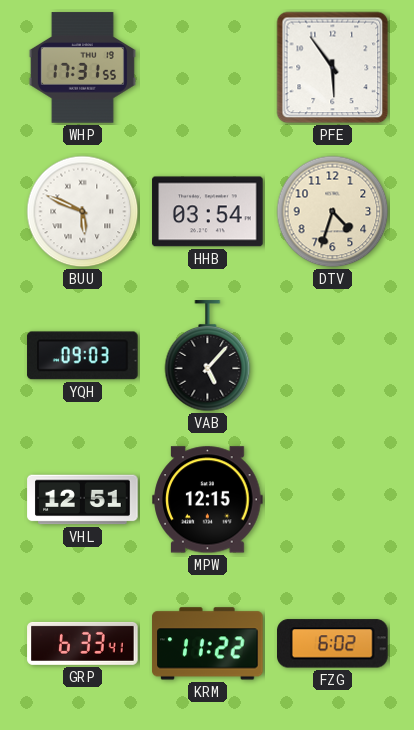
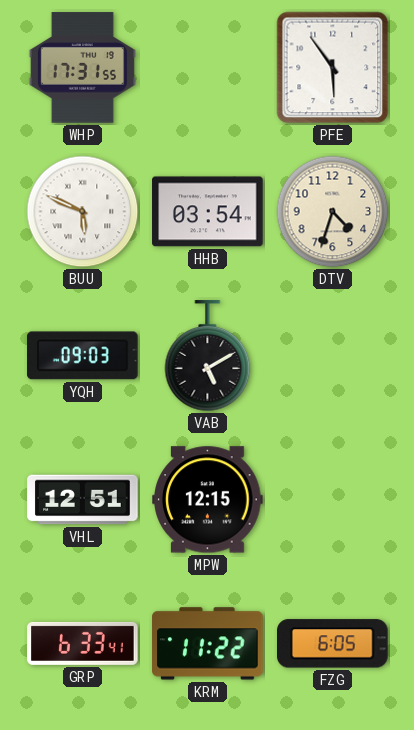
VAB: 5:07 -> 5:10 (208, 356)
FZG: 6:02 -> 6:05 (333, 644)
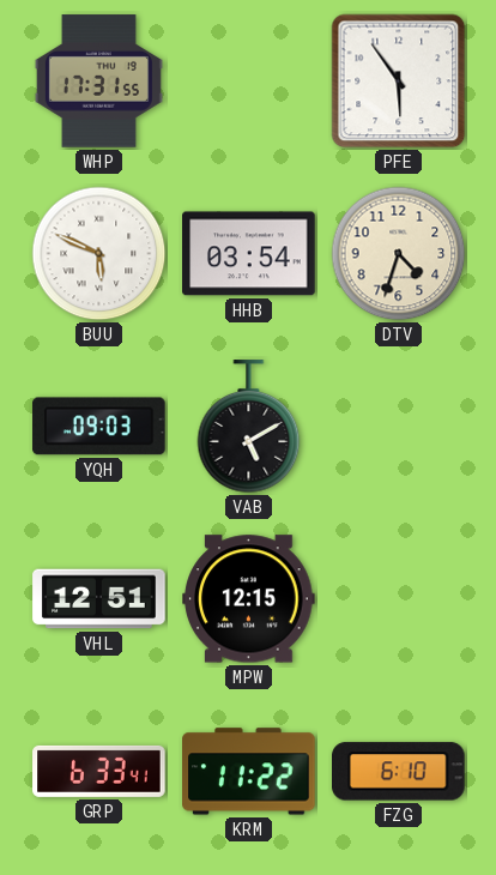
FZG: 6:05 -> 6:10 (399, 772)
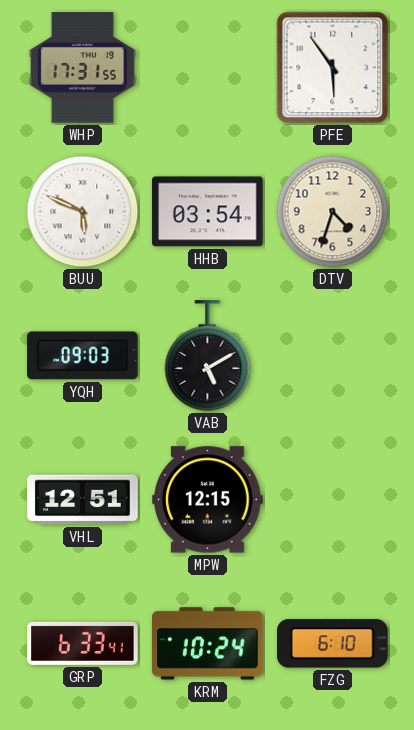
KRM: 11:22 -> 10:24 (208, 644)
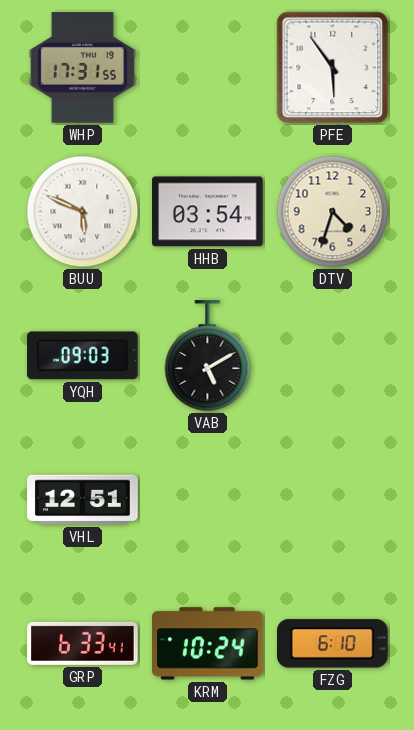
MPW: 12:15 -> none (208, 500)
